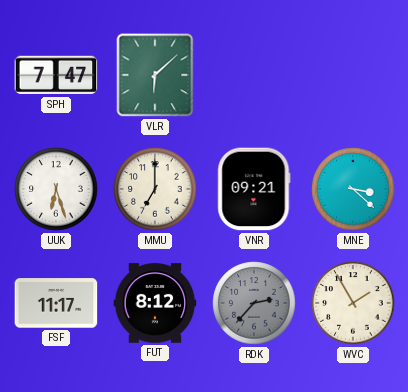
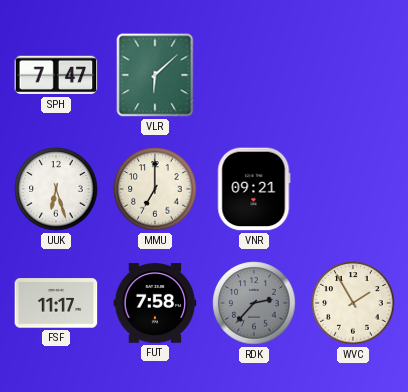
MNE: 3:22 -> none (353, 189)
FUT: 8:12 -> 7:58 (155, 303)
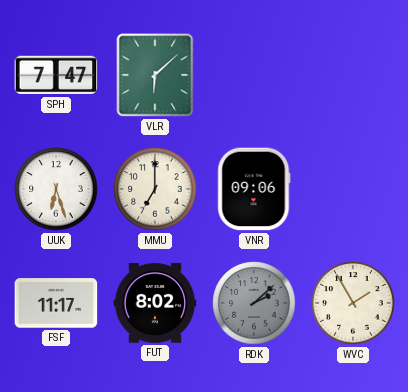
VNR: 09:21 -> 09:06 (254, 189)
FUT: 7:58 -> 8:02 (155, 303)
RDK: 2:37 -> 2:08 (254, 303)
